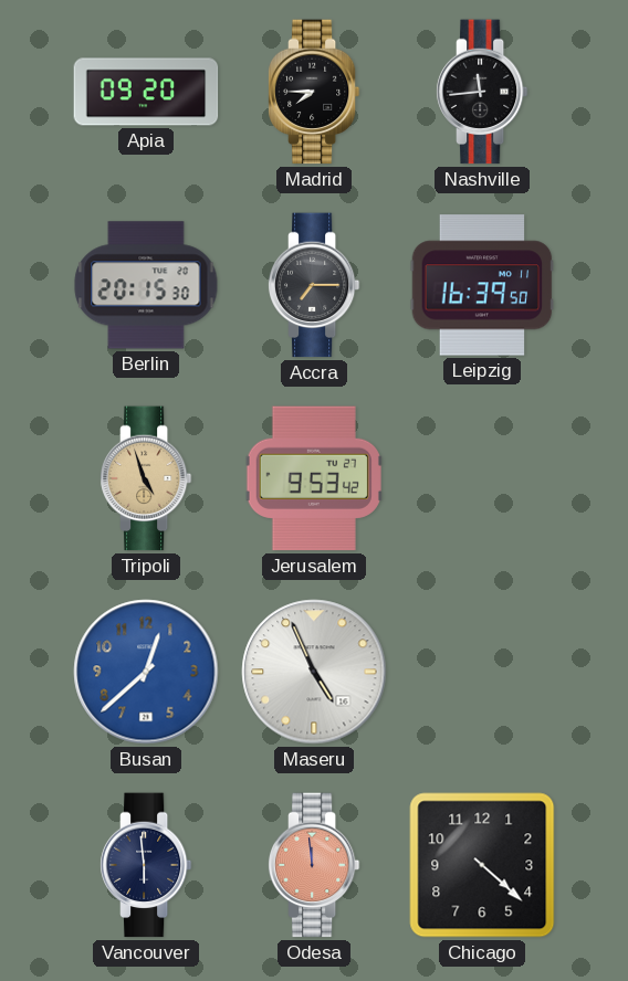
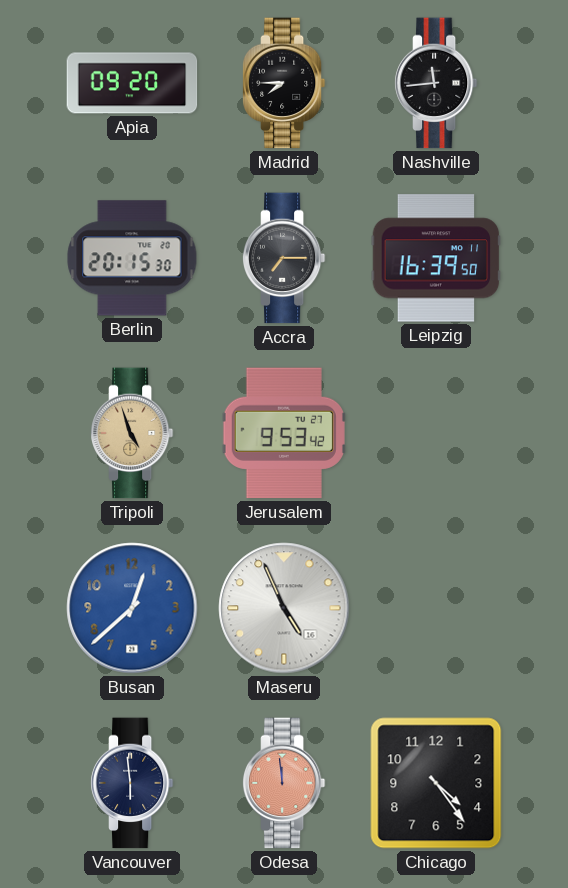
Chicago: 4:22 -> 4:24 (436, 783)
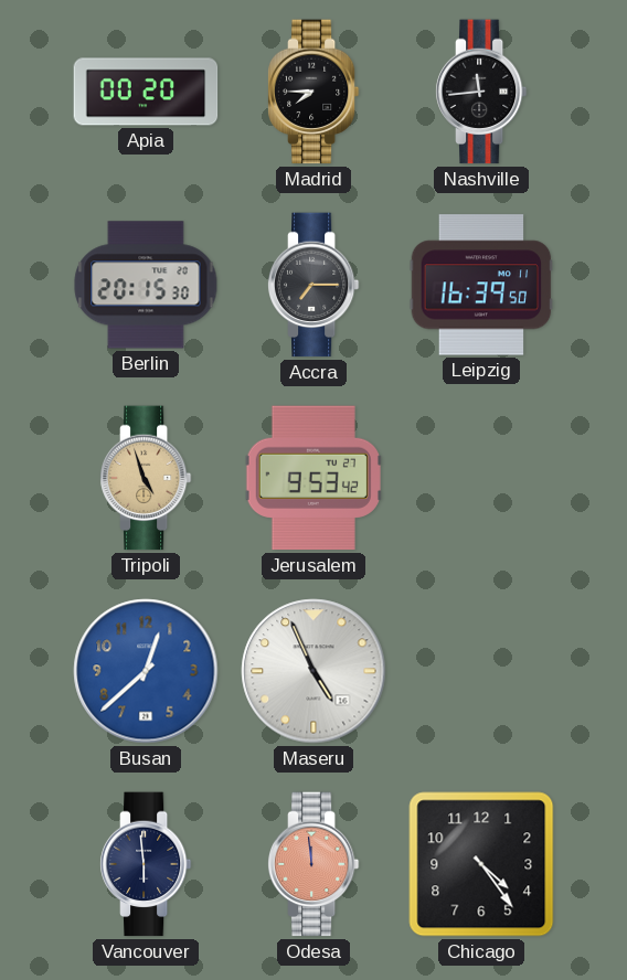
Apia: 09:20 -> 00:20 (146, 92)
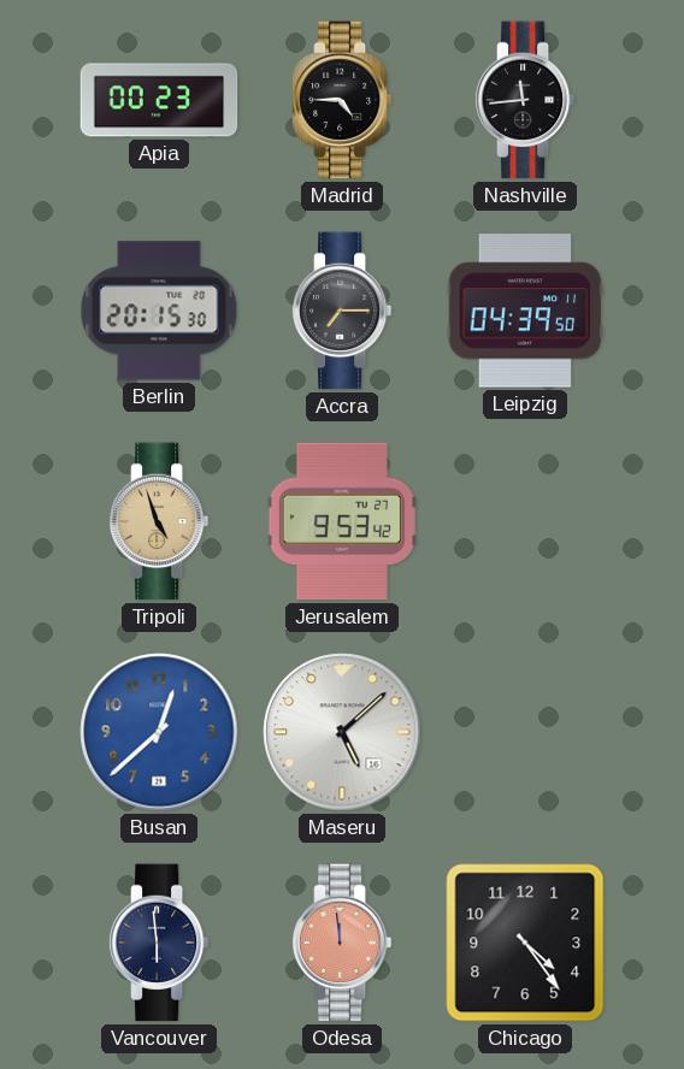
Apia: 00:20 -> 00:23 (159, 100)
Madrid: 7:45 -> 4:45 (342, 100)
Leipzig: 16:39 -> 04:39 (525, 311)
Maseru: 4:56 -> 5:08 (342, 732)
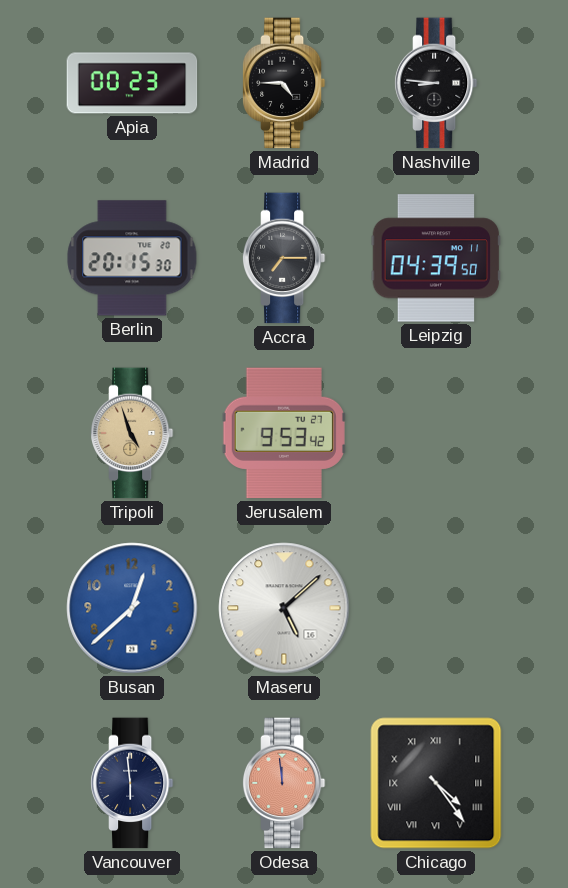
Nashville: 11:44 -> 8:46 (436, 83)
Chicago numerals: Arabic -> Roman (436, 783)
